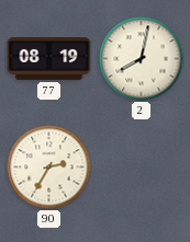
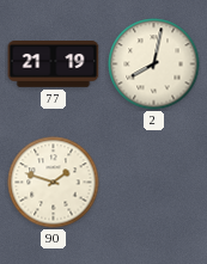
77: 08:19 -> 21:19 (54, 65)
90: 2:35 -> 1:48 (54, 183)
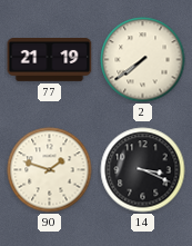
2: 8:02 -> 7:39 (143, 60)
14: none -> 3:19 (143, 170)
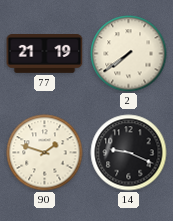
14: 3:19 -> 9:19 (129, 153)
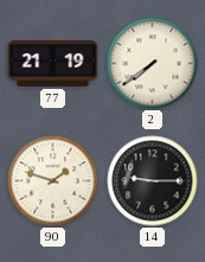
14: 9:19 -> 9:15 (153, 181)
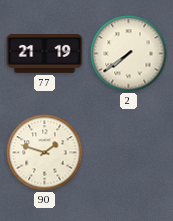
14: 9:15 -> none (153, 181)
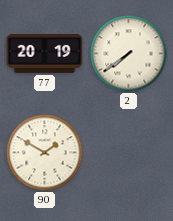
77: 21:19 -> 20:19 (45, 54)
90: 1:48 -> 1:50 (45, 153)
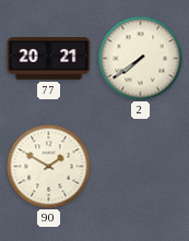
77: 20:19 -> 20:21 (49, 59)
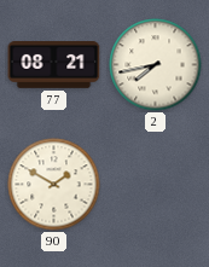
77: 20:21 -> 08:21 (54, 65)
2: 7:39 -> 7:43 (156, 65)
